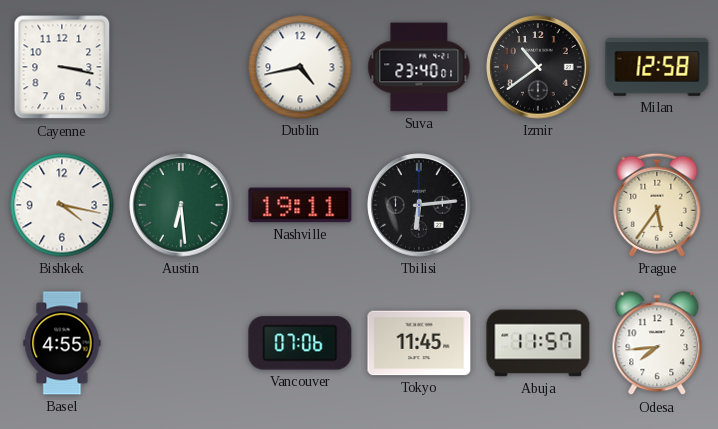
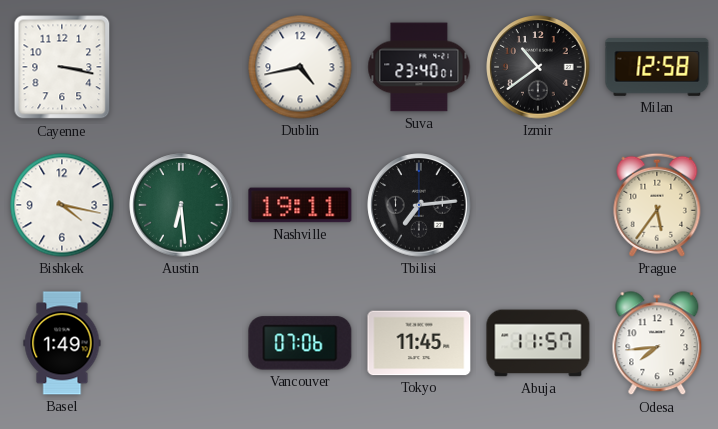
Tbilisi: 6:14 -> 7:14 (419, 205)
Basel: 4:55 -> 1:49 (62, 343)
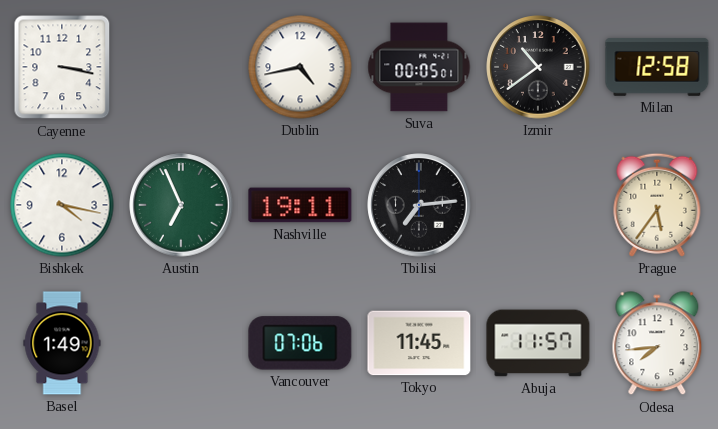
Suva: 23:40 -> 00:05 (419, 67)
Austin: 6:29 -> 6:56 (181, 205)
